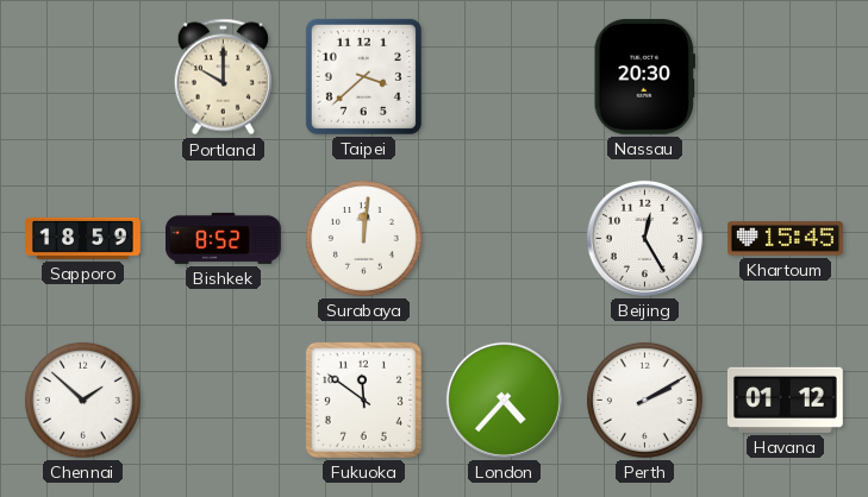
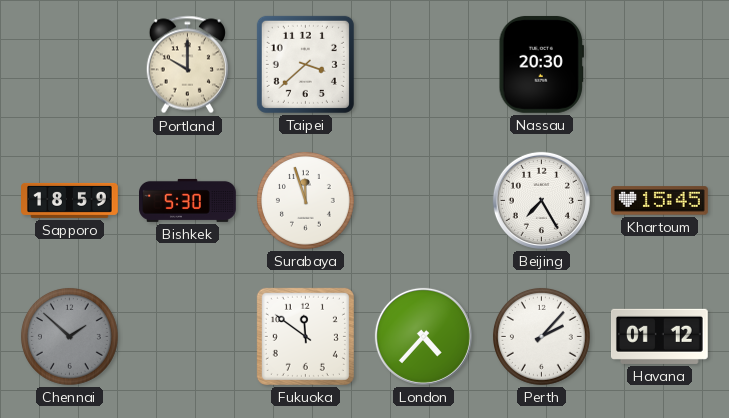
Bishkek: 8:52 -> 5:30 (188, 200)
Surabaya: 12:01 -> 11:57 (305, 200)
Beijing: 12:25 -> 7:25 (541, 200)
Chennai dial: white -> grey (69, 336)
Perth: 2:10 -> 2:07 (541, 336)
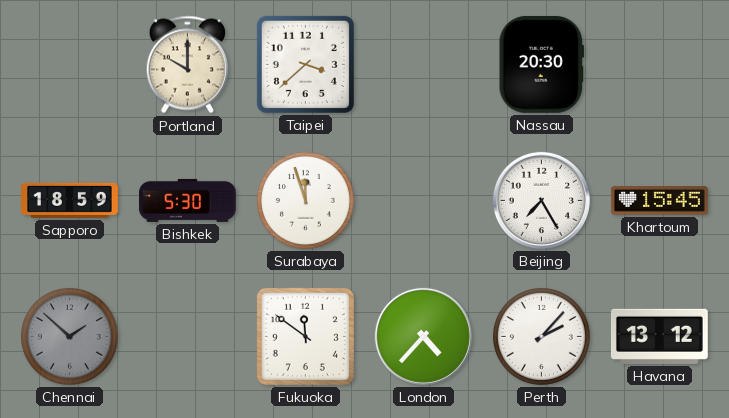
Havana: 01:12 -> 13:12 (659, 336)
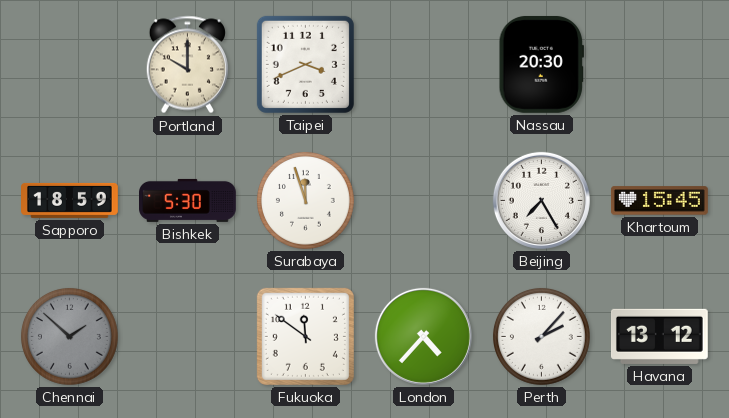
Taipei: 3:38 -> 3:41 (305, 64)
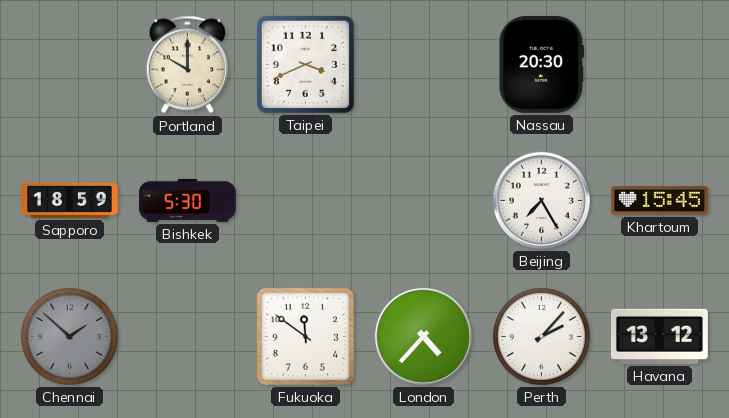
Surabaya: 11:57 -> none (305, 200)
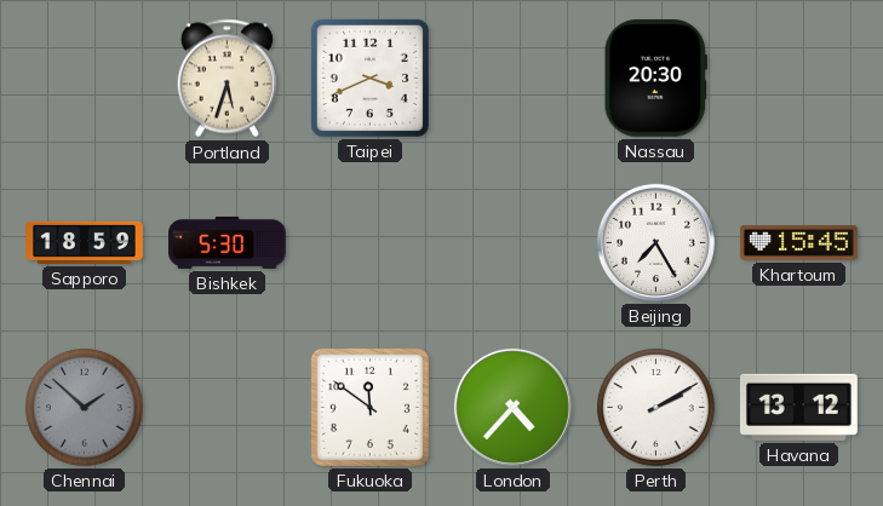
Portland: 10:00 -> 5:33 (227, 79)
Perth: 2:07 -> 2:10 (655, 407)
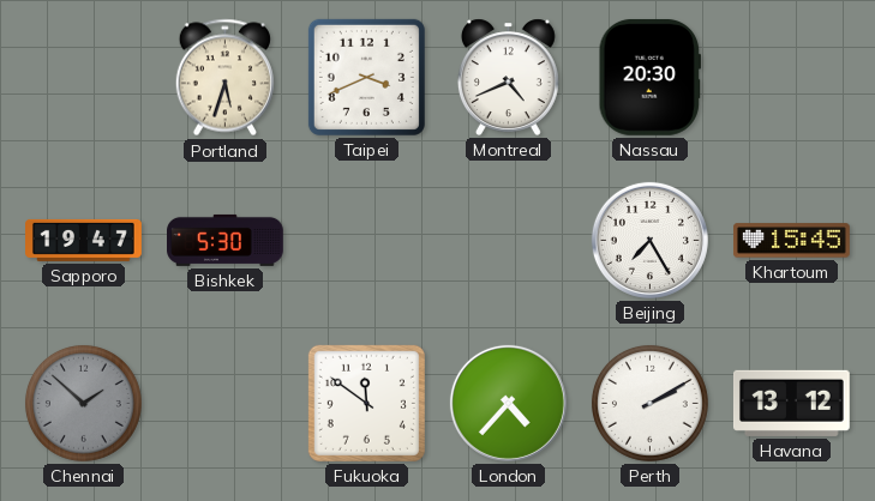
Montreal: none -> 4:41 (508, 77)
Sapporo: 18:59 -> 19:47 (84, 240)
